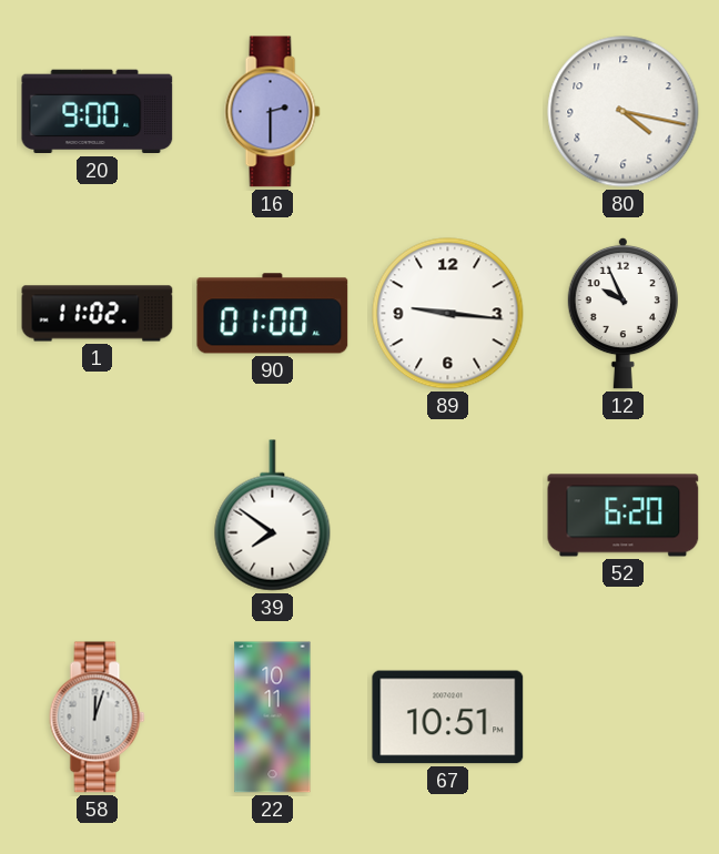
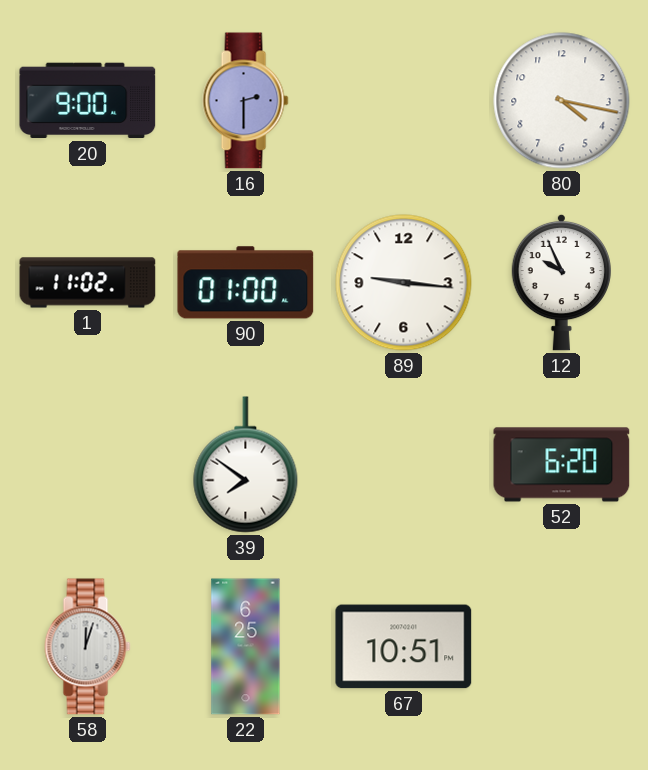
22: 10:11 -> 6:25 (246, 647)
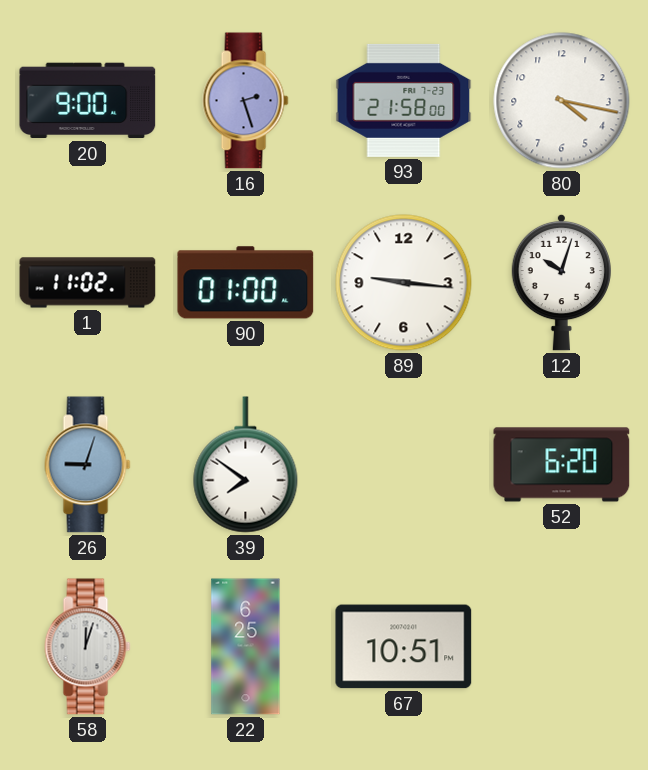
16: 2:30 -> 2:27 (246, 101)
93: none -> 21:58 (404, 100)
12: 9:56 -> 10:03 (561, 282)
26: none -> 9:03 (88, 465)
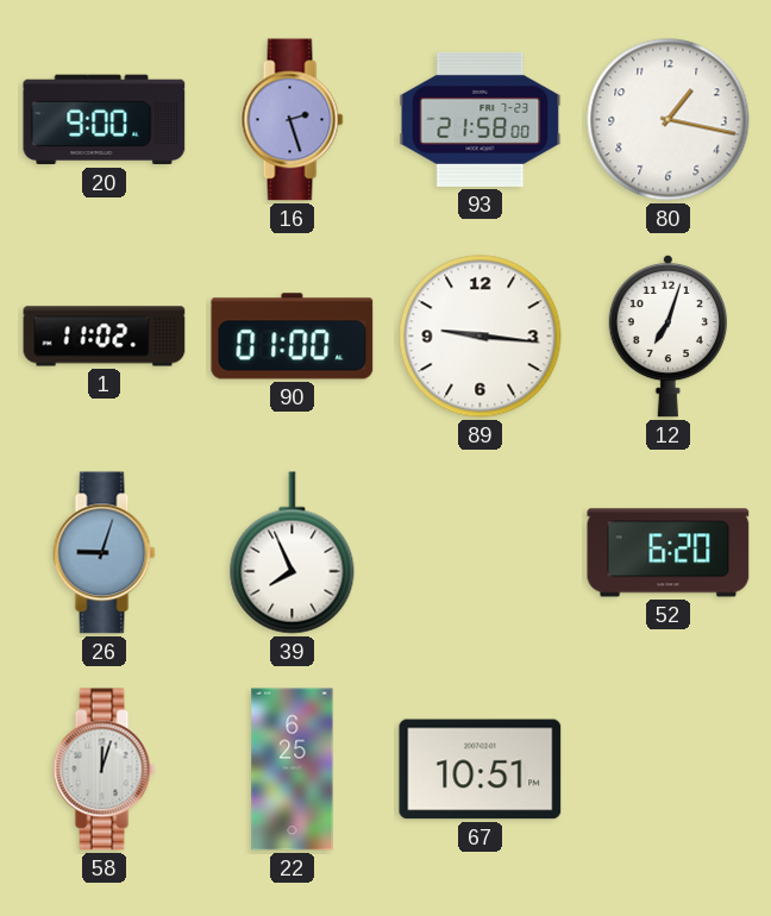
80: 4:17 -> 1:17 (669, 120)
12: 10:03 -> 7:03 (667, 335)
39: 7:51 -> 7:56 (293, 553)
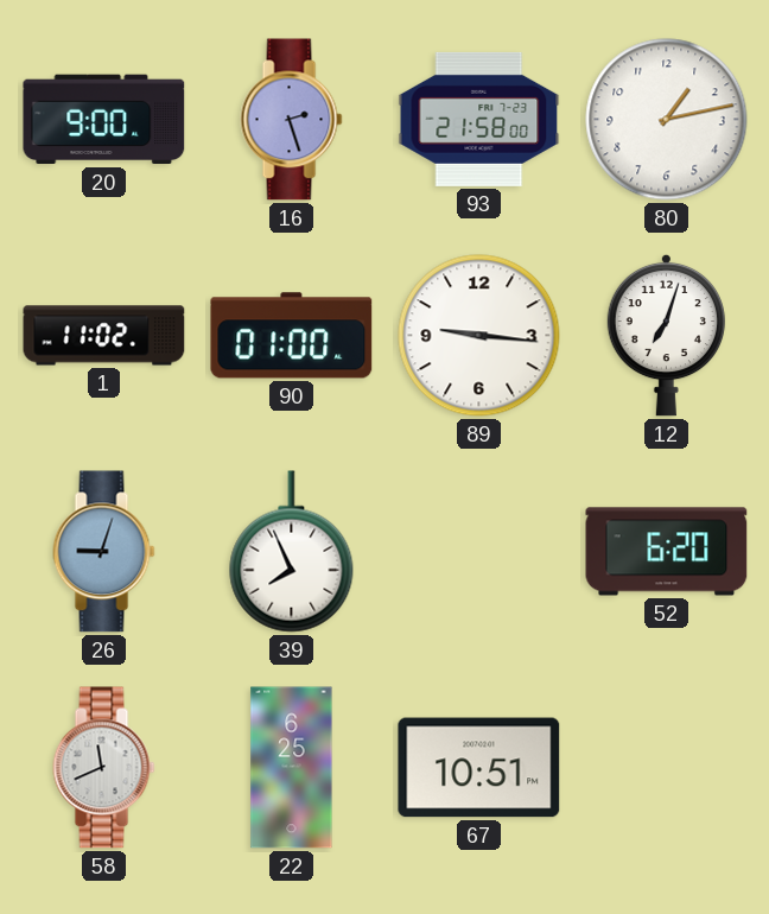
80: 1:17 -> 1:13 (667, 120)
58: 12:03 -> 11:41 (104, 768)
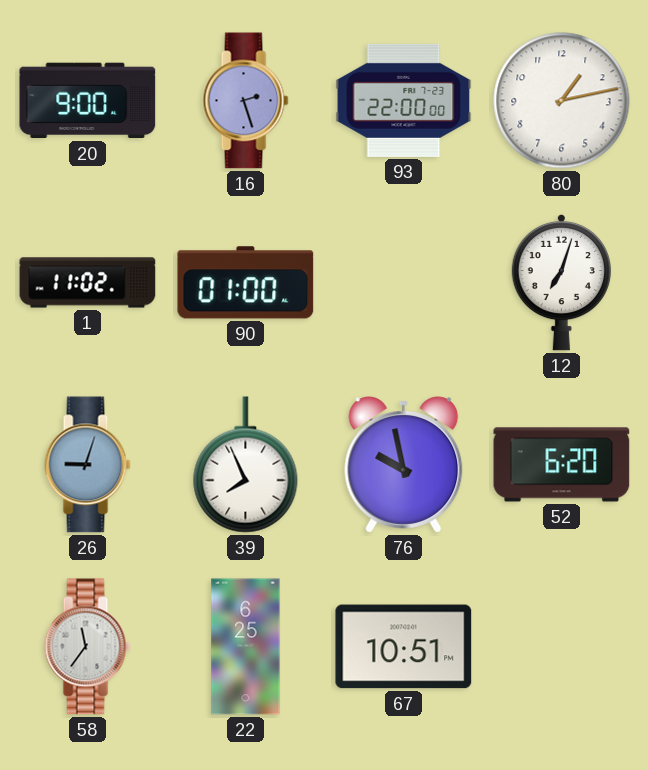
93: 21:58 -> 22:00 (404, 100)
89: 9:16 -> none (479, 336)
76: none -> 9:58 (404, 465)
58: 11:41 -> 11:36 (88, 647)
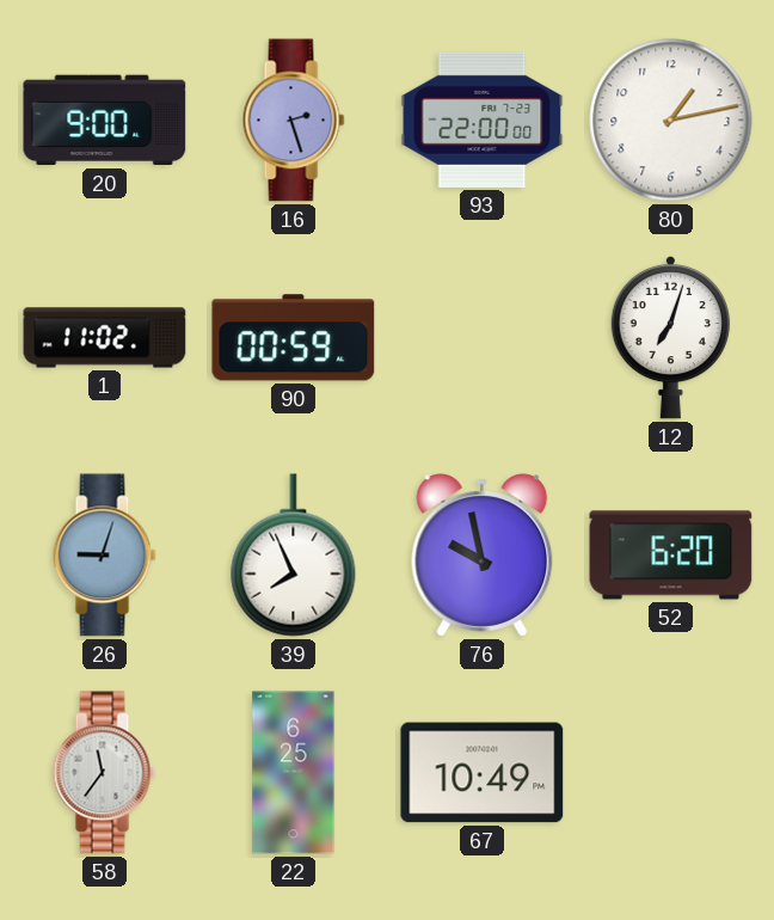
90: 01:00 -> 00:59 (294, 338)
67: 10:51 -> 10:49 (483, 773)
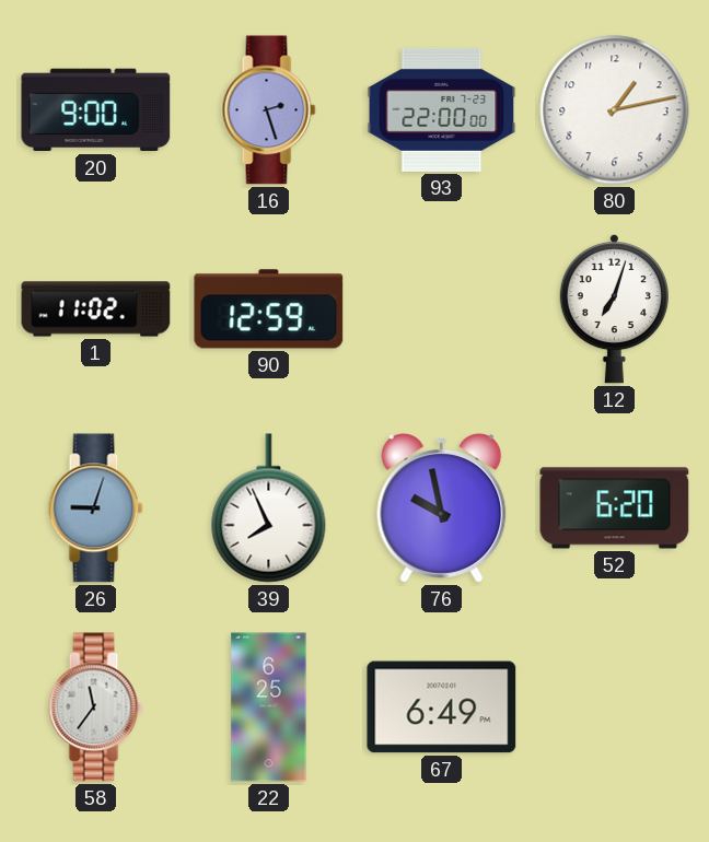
90: 00:59 -> 12:59 (269, 309)
67: 10:49 -> 6:49 (442, 707)
